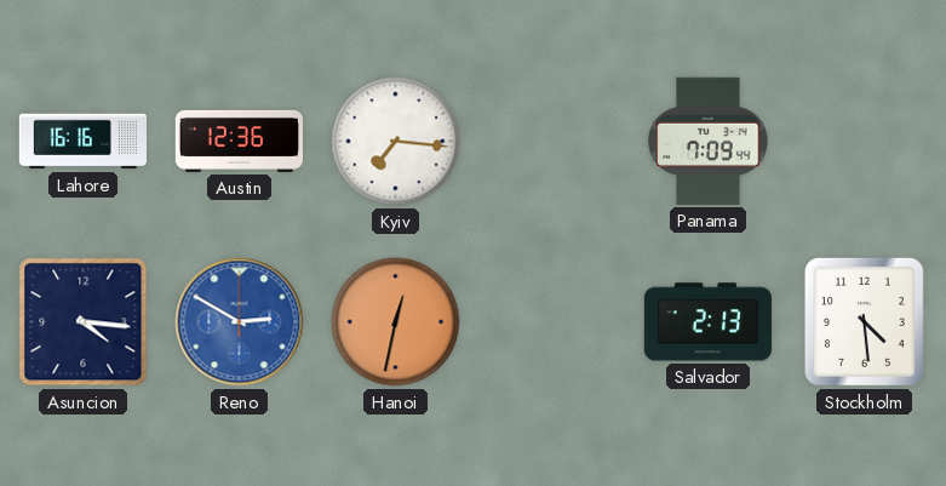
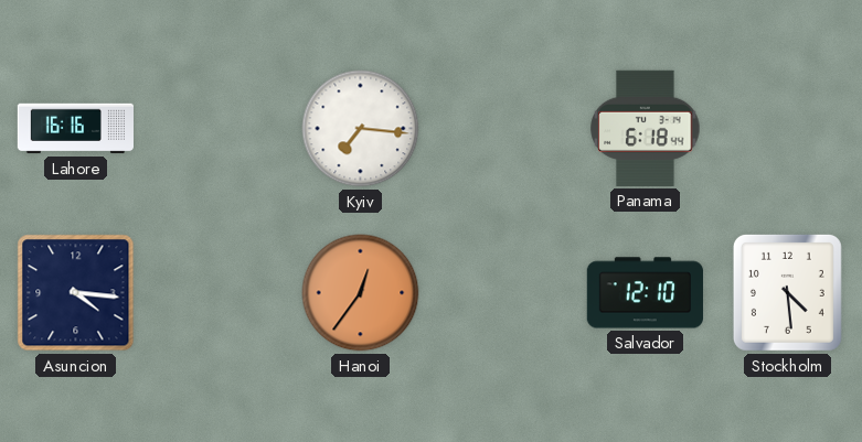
Austin: 12:36 -> none (239, 141)
Panama: 7:09 -> 6:18 (646, 128)
Reno: 2:50 -> none (240, 322)
Hanoi: 12:32 -> 12:36 (361, 293)
Salvador: 2:13 -> 12:10 (645, 293)
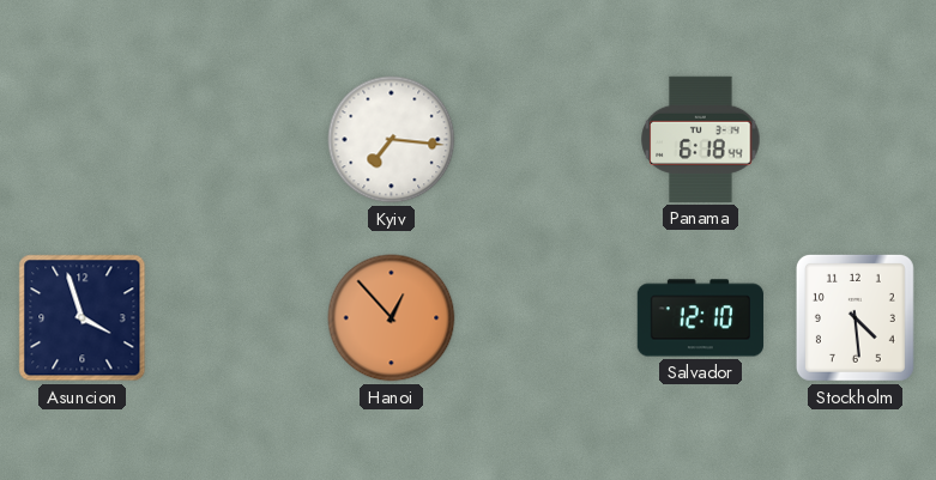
Lahore: 16:16 -> none (75, 129)
Asuncion: 4:16 -> 3:57 (83, 318)
Hanoi: 12:36 -> 12:53 (392, 318)
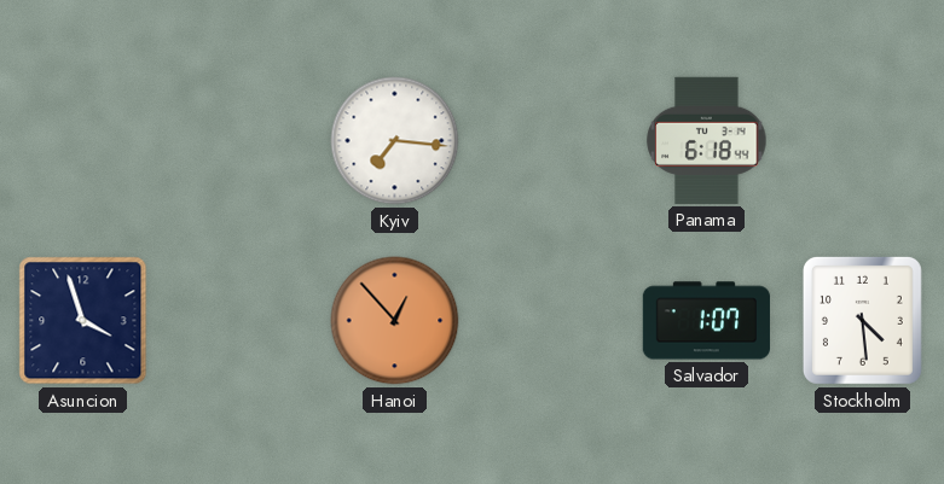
Salvador: 12:10 -> 1:07 (706, 321)
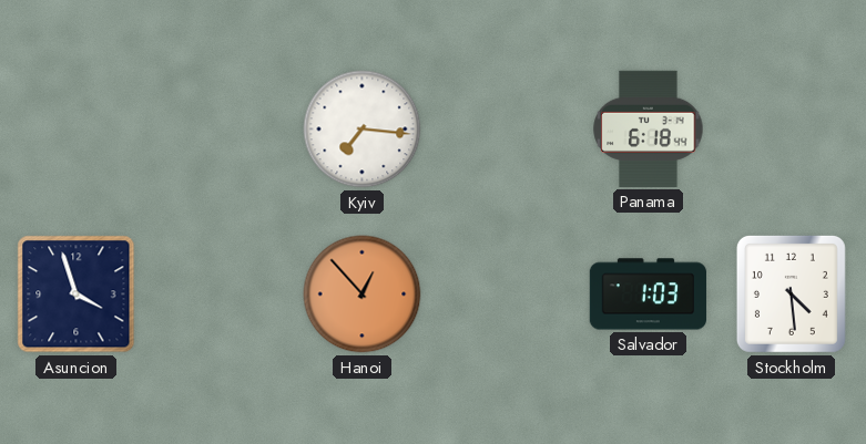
Salvador: 1:07 -> 1:03 (648, 295)
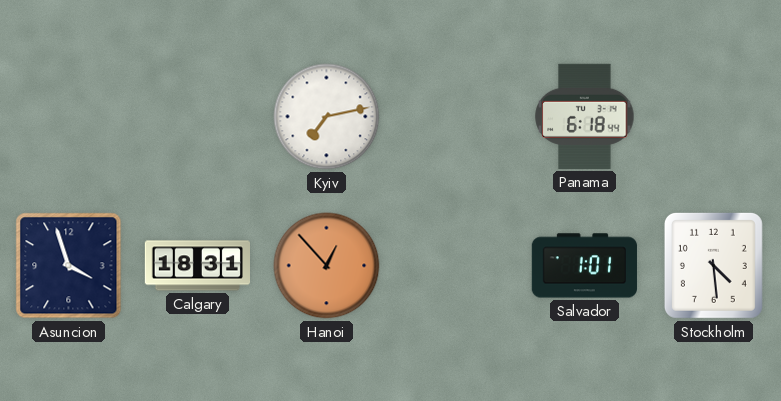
Kyiv: 7:16 -> 7:13 (327, 117)
Calgary: none -> 18:31 (197, 266)
Salvador: 1:03 -> 1:01 (584, 266)
